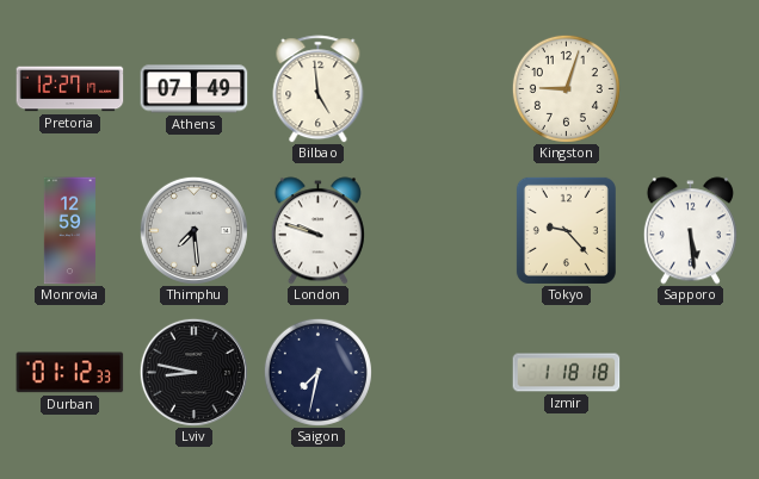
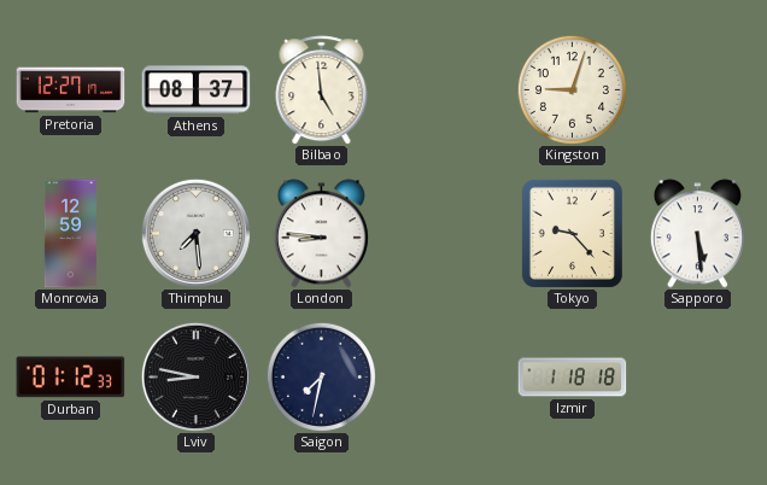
Athens: 07:49 -> 08:37 (197, 90)
London: 9:48 -> 8:46 (321, 234)
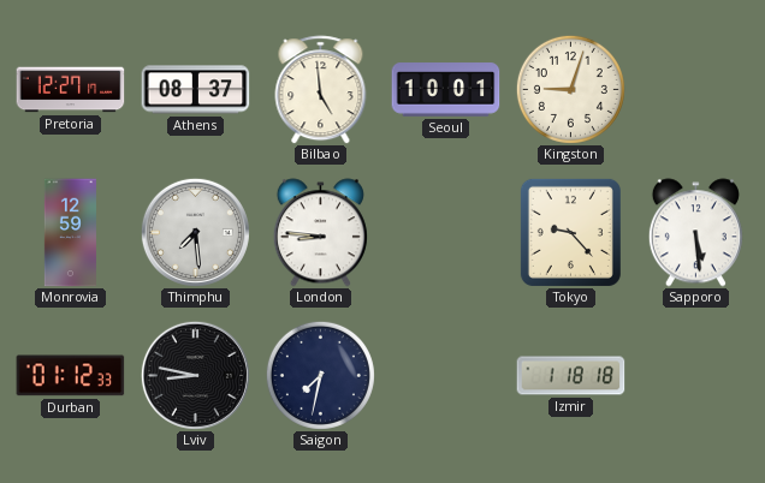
Seoul: none -> 10:01 (446, 90)
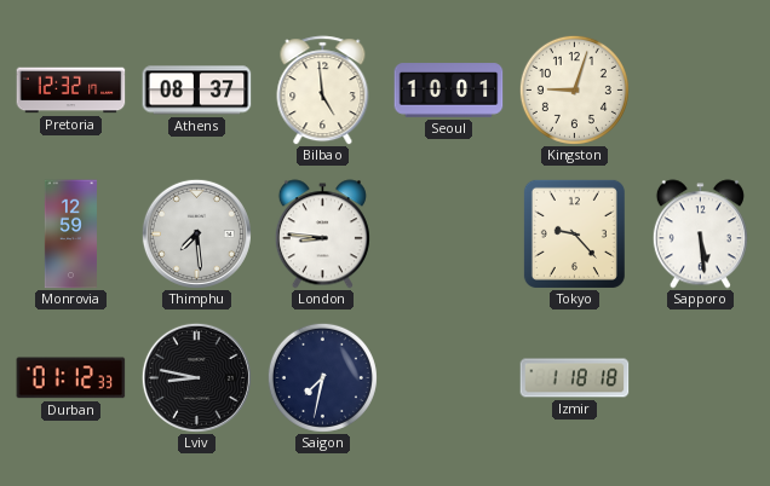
Pretoria: 12:27 -> 12:32 (71, 91)
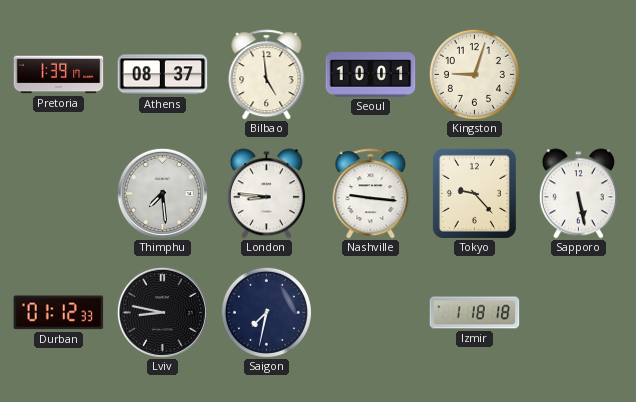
Pretoria: 12:32 -> 1:39 (59, 75)
Monrovia: 12:59 -> none (70, 235)
Nashville: none -> 9:16 (371, 194)
Sapporo: 5:29 -> 5:28 (578, 194)
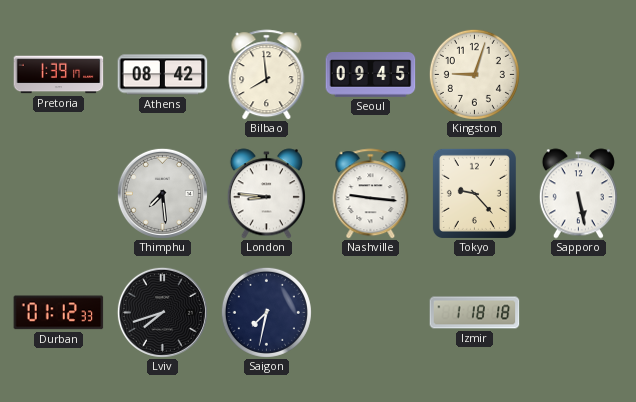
Athens: 08:37 -> 08:42 (163, 75)
Bilbao: 4:59 -> 7:59 (267, 75)
Seoul: 10:01 -> 09:45 (371, 75)
Lviv: 8:47 -> 7:42 (162, 312)
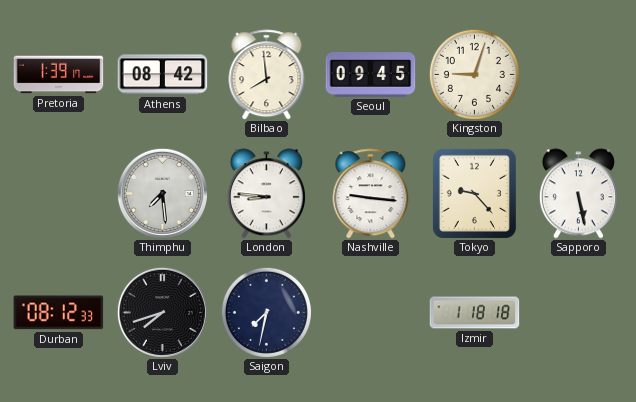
Durban: 01:12 -> 08:12 (59, 313)
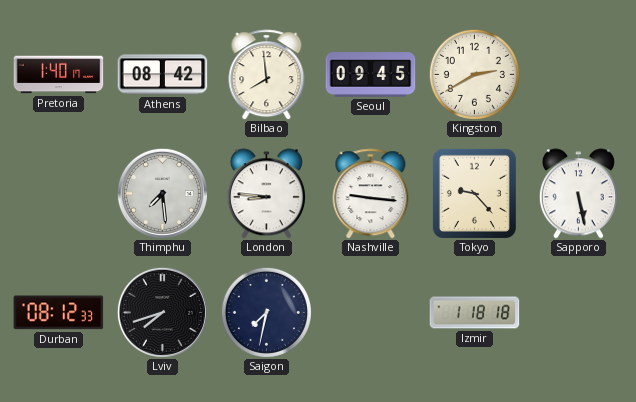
Pretoria: 1:39 -> 1:40 (59, 75)
Kingston: 9:03 -> 2:40 (474, 74)
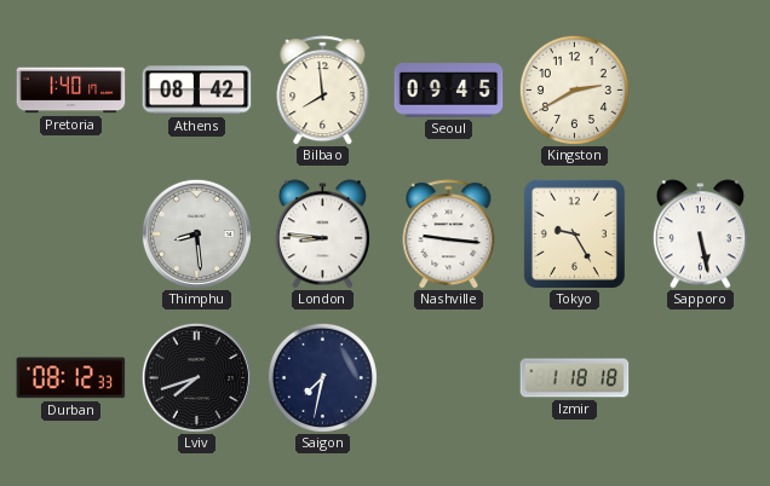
Thimphu: 7:29 -> 8:29 (196, 233)
Tokyo: 9:23 -> 9:25 (574, 233)
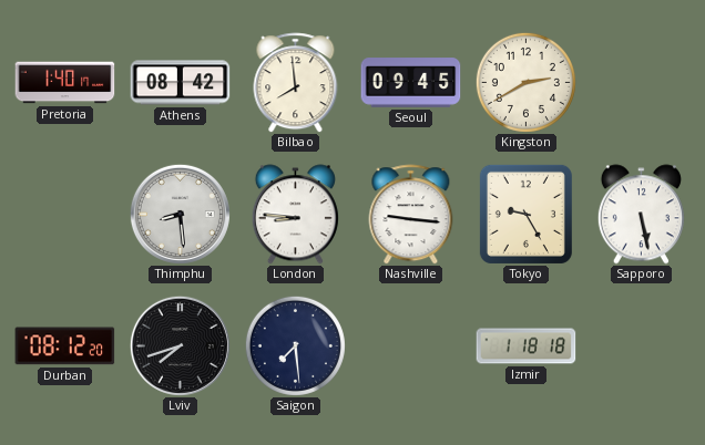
Durban: 08:12:33 -> 08:12:20 (65, 346)
Saigon: 7:32 -> 7:29 (295, 345)
